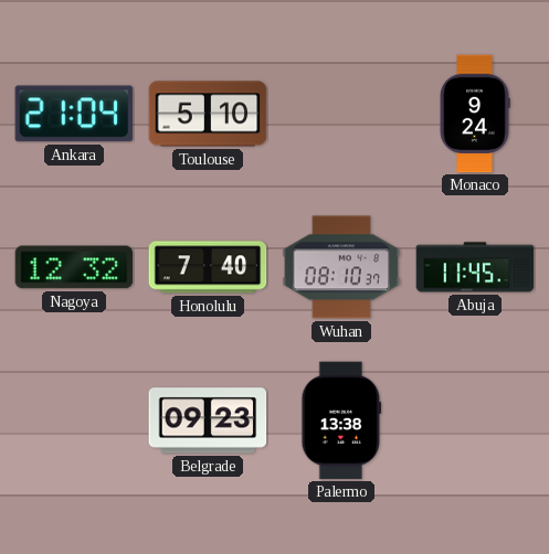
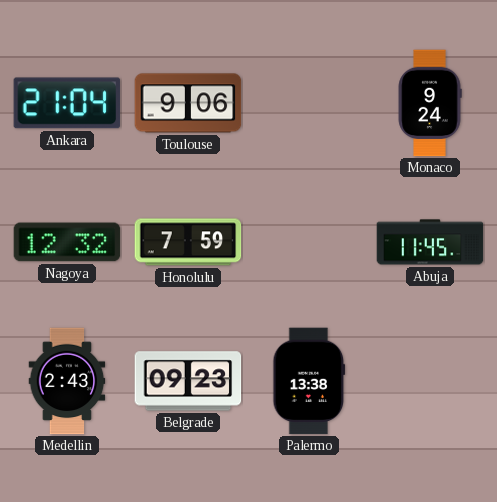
Toulouse: 5:10 -> 9:06 (188, 103)
Honolulu: 7:40 -> 7:59 (188, 242)
Wuhan: 08:10 -> none (341, 267)
Medellin: none -> 2:43 (67, 381)
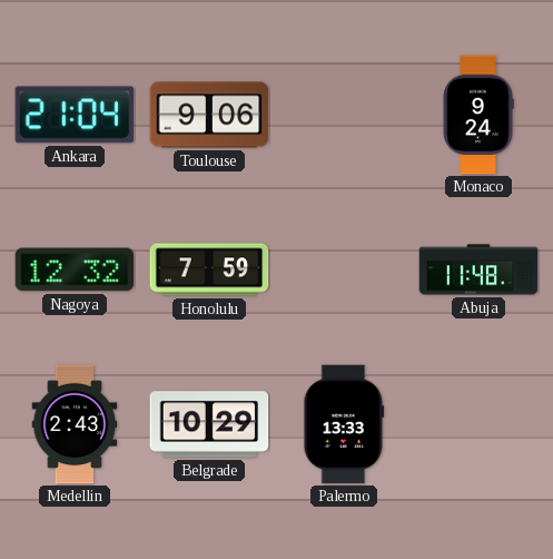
Abuja: 11:45 -> 11:48 (478, 269)
Belgrade: 09:23 -> 10:29 (209, 424)
Palermo: 13:38 -> 13:33 (344, 424)
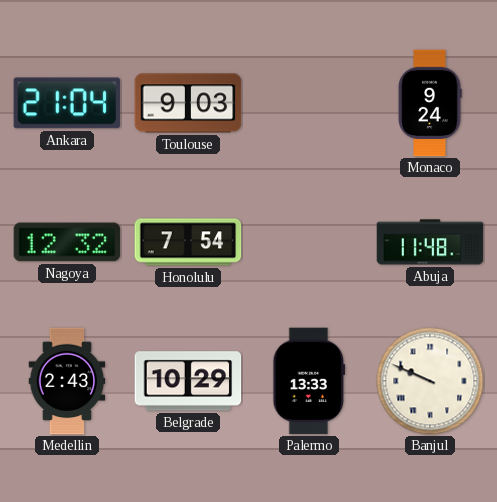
Toulouse: 9:06 -> 9:03 (188, 103)
Honolulu: 7:59 -> 7:54 (188, 242)
Banjul: none -> 9:49 (430, 381)
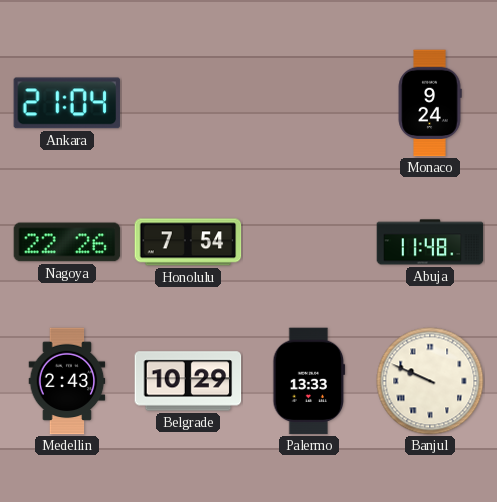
Toulouse: 9:03 -> none (188, 103)
Nagoya: 12:32 -> 22:26 (67, 242)
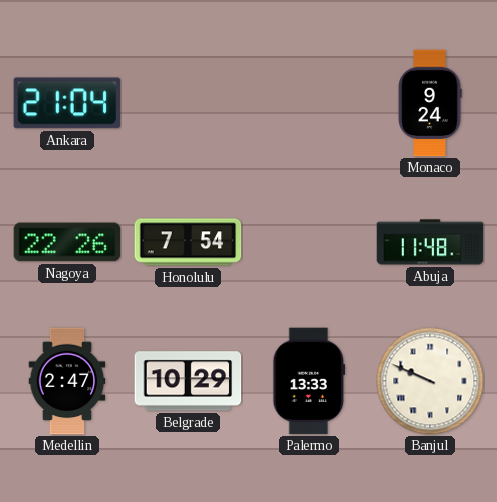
Medellin: 2:43 -> 2:47 (67, 381)
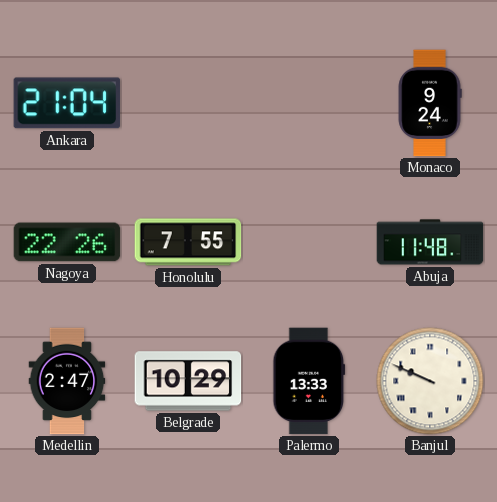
Honolulu: 7:54 -> 7:55 (188, 242)
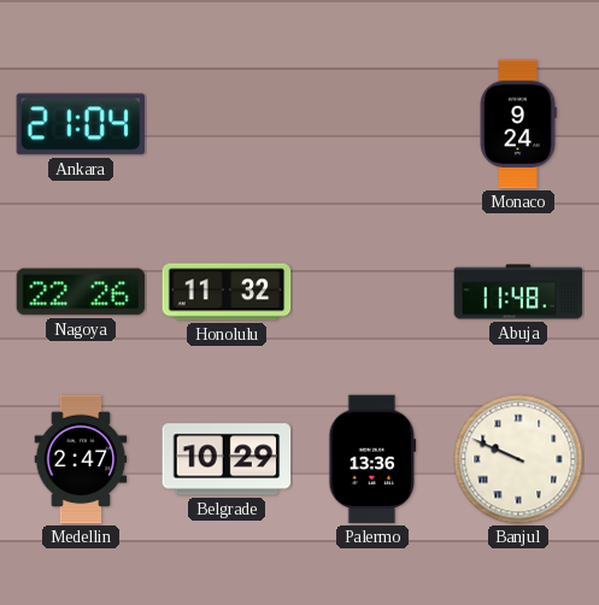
Honolulu: 7:55 -> 11:32 (227, 292)
Palermo: 13:33 -> 13:36 (372, 459)
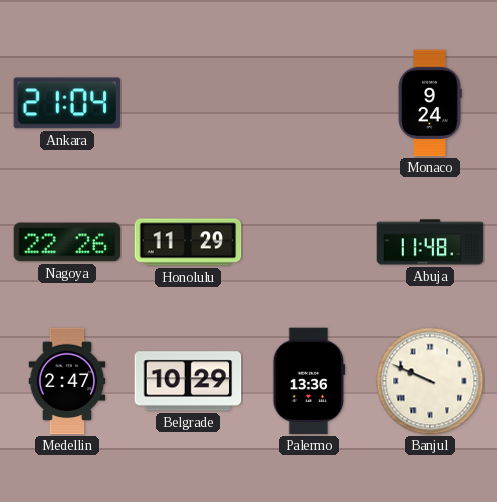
Honolulu: 11:32 -> 11:29 (188, 242)
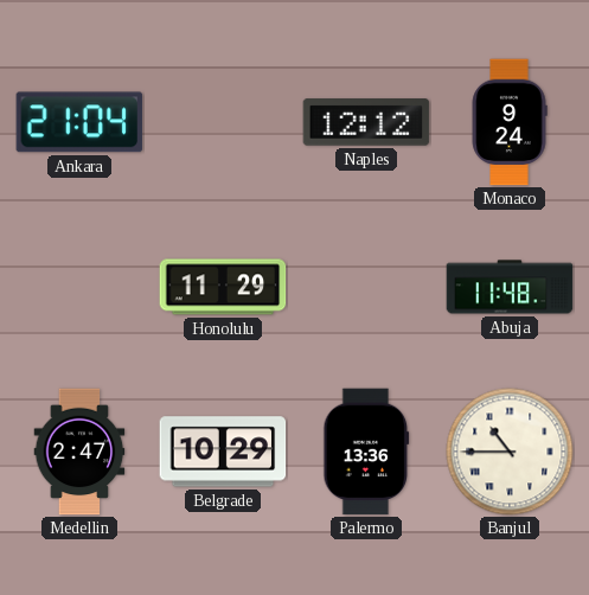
Naples: none -> 12:12 (366, 122)
Nagoya: 22:26 -> none (67, 242)
Banjul: 9:49 -> 10:45 (510, 452)
